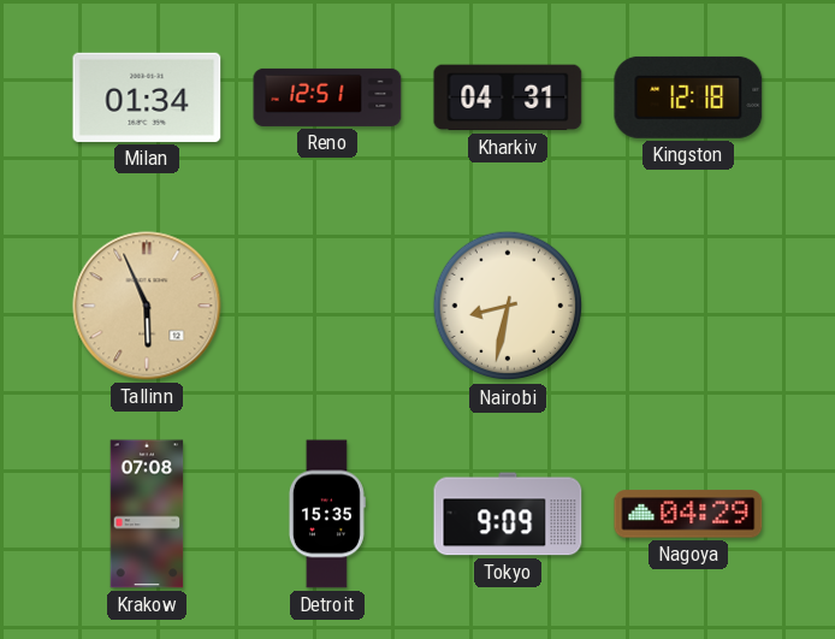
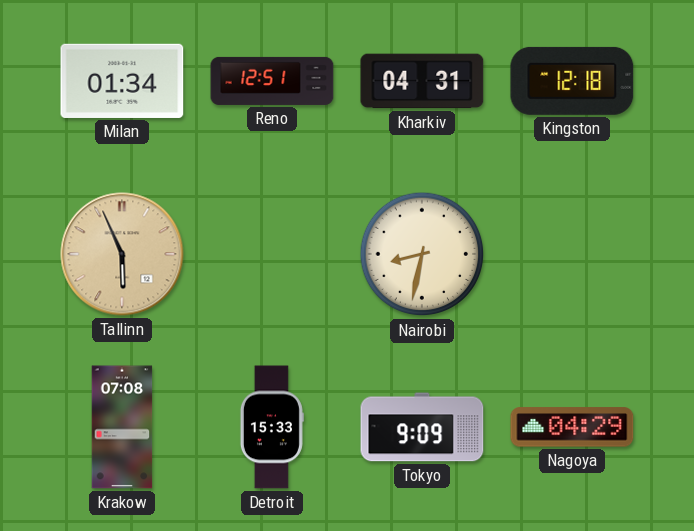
Detroit: 15:35 -> 15:33 (272, 427)
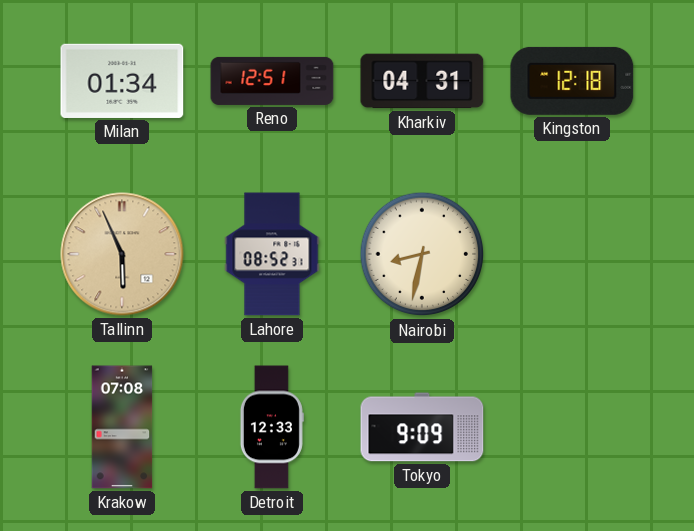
Lahore: none -> 08:52 (272, 254)
Detroit: 15:33 -> 12:33 (272, 427)
Nagoya: 04:29 -> none (572, 427)
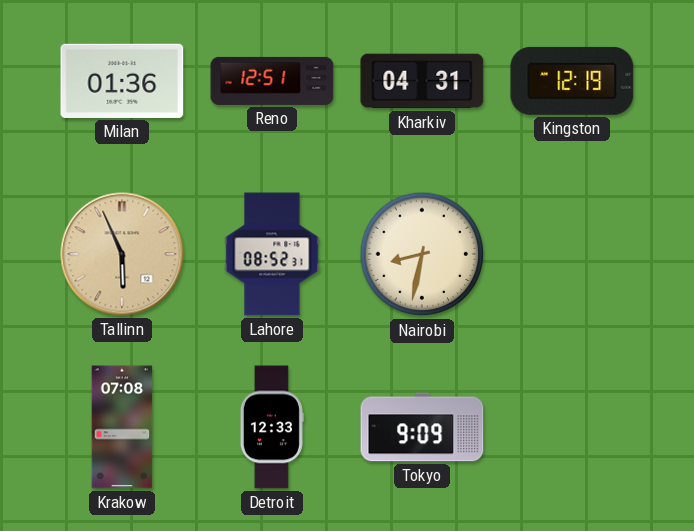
Milan: 01:34 -> 01:36 (122, 81)
Kingston: 12:18 -> 12:19 (572, 81)
